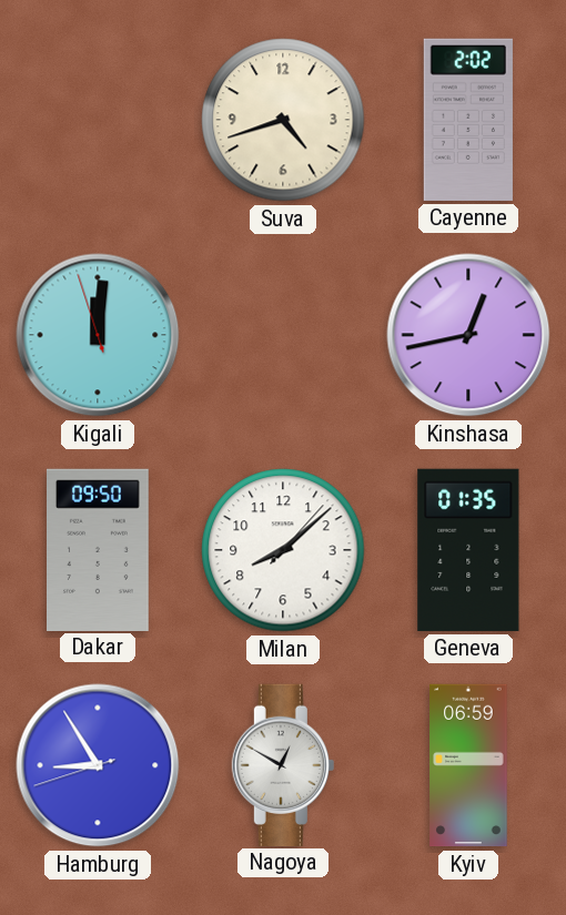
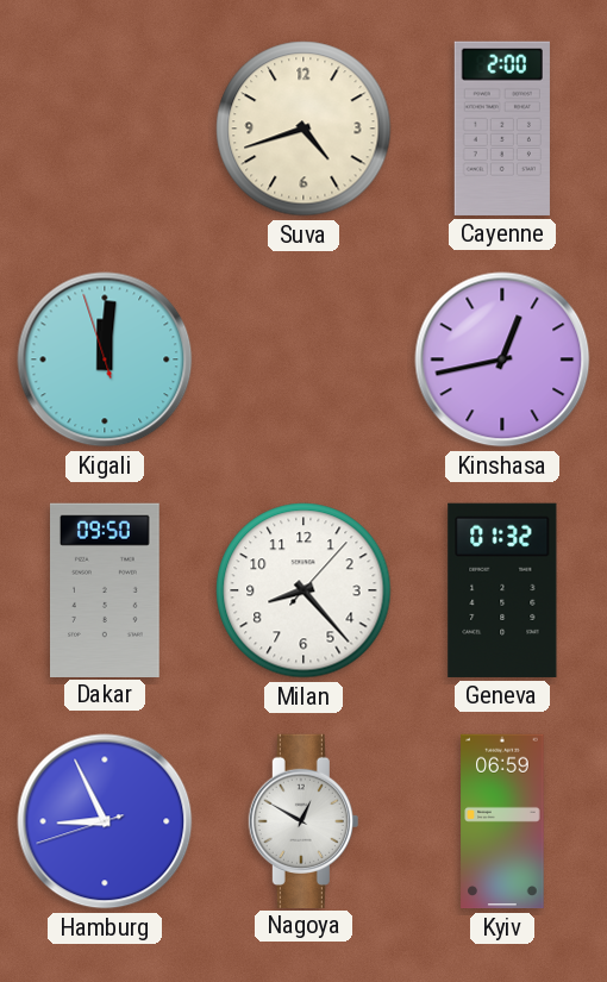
Cayenne: 2:02 -> 2:00 (502, 129)
Milan: 8:08 -> 8:23 (303, 590)
Geneva: 01:35 -> 01:32 (502, 590)
Hamburg: 8:54 -> 8:55 (105, 821)
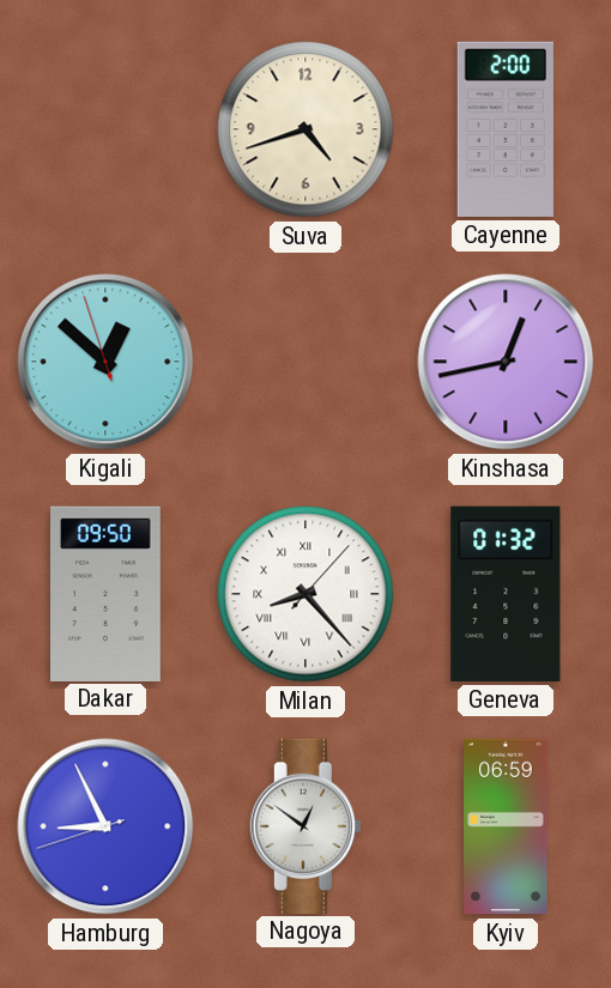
Kigali: 12:00 -> 12:51 (105, 362)
Milan numerals: Arabic -> Roman (305, 594)
Nagoya: 12:50 -> 12:51 (305, 825)
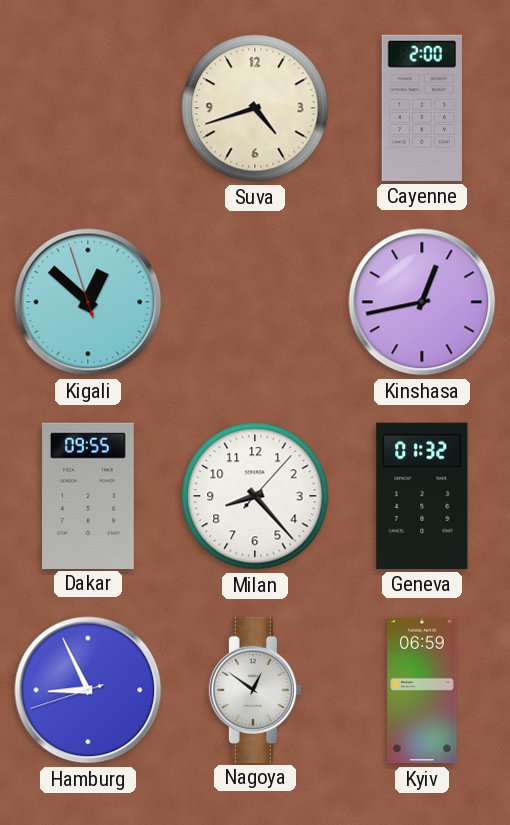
Dakar: 09:50 -> 09:55 (89, 495)
Milan numerals: Roman -> Arabic (255, 496)
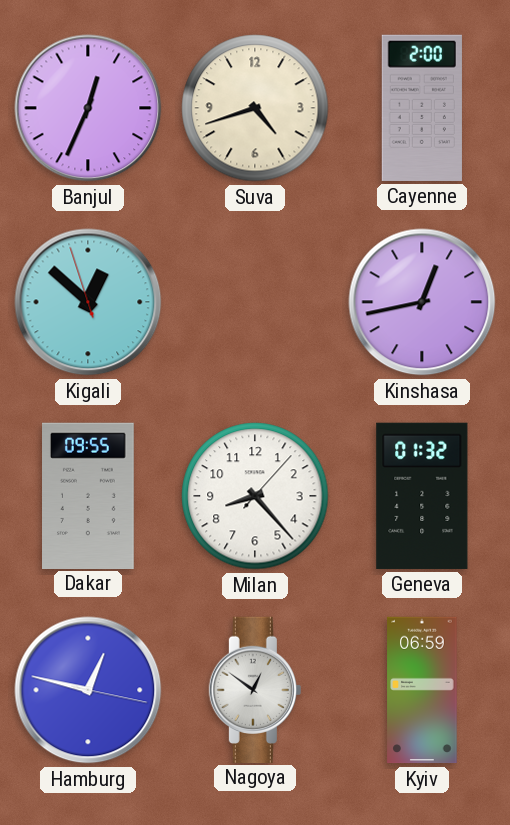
Banjul: none -> 12:34 (88, 108)
Hamburg: 8:55 -> 12:47 (88, 690)
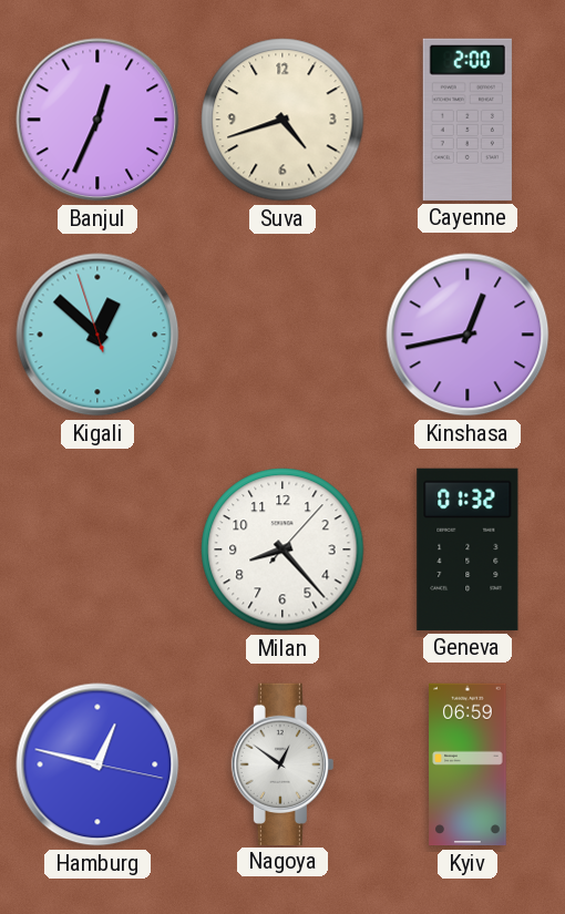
Dakar: 09:55 -> none (89, 495)
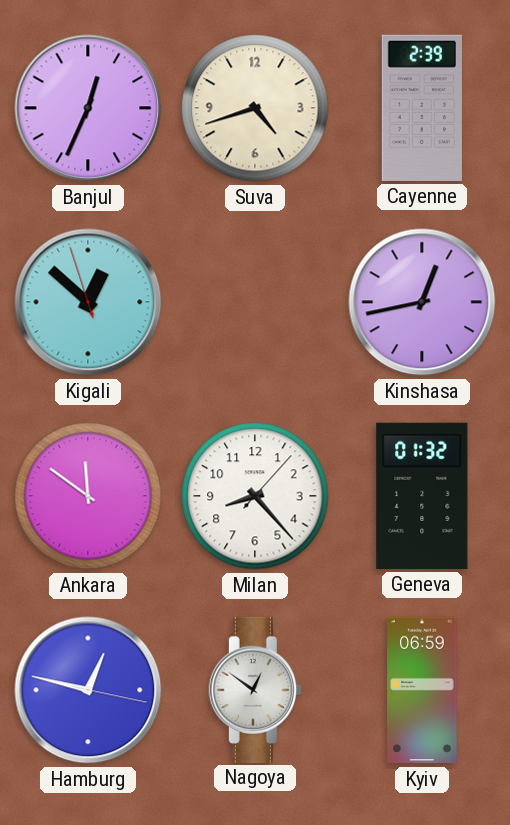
Cayenne: 2:00 -> 2:39 (422, 108)
Ankara: none -> 11:51 (88, 496)
